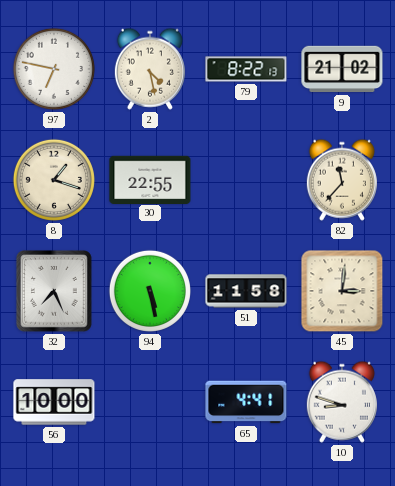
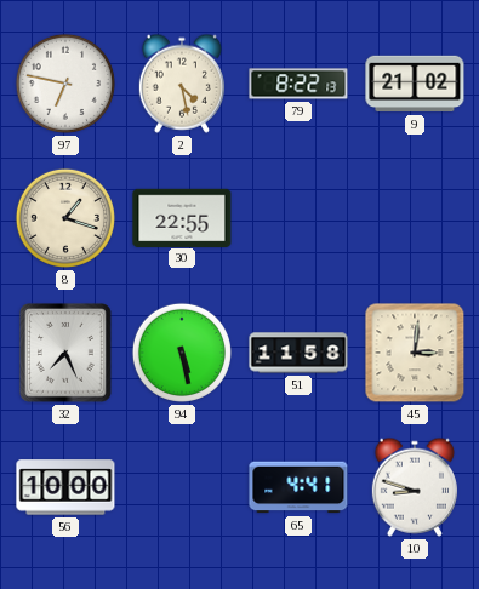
82: 11:37 -> none (342, 180)
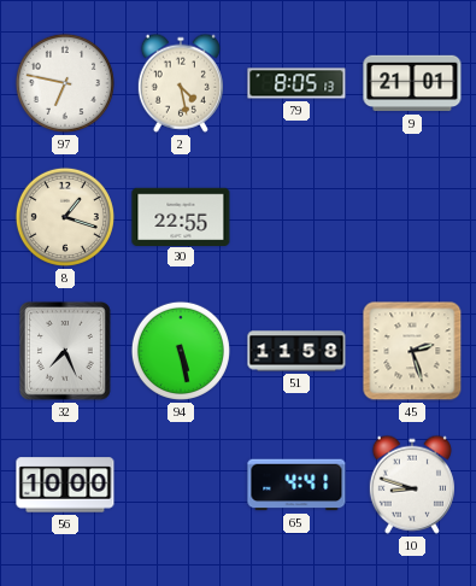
79: 8:22 -> 8:05 (296, 83)
9: 21:02 -> 21:01 (412, 83)
45: 3:01 -> 2:27 (412, 351)
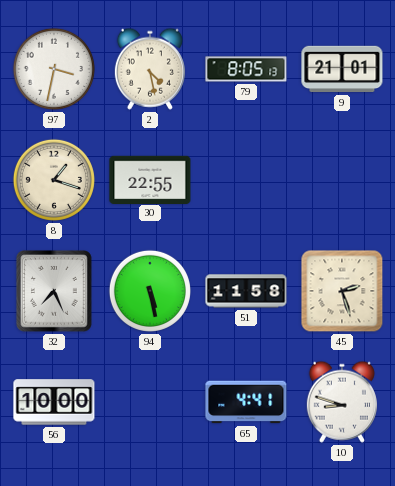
97: 6:47 -> 3:32 (54, 69)
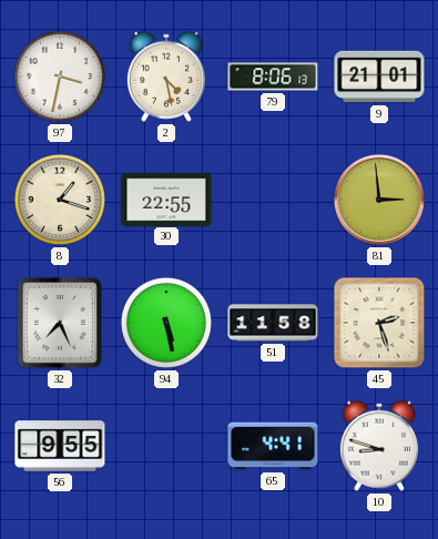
79: 8:05 -> 8:06 (273, 77)
81: none -> 2:59 (379, 200)
56: 10:00 -> 9:55 (60, 446)
